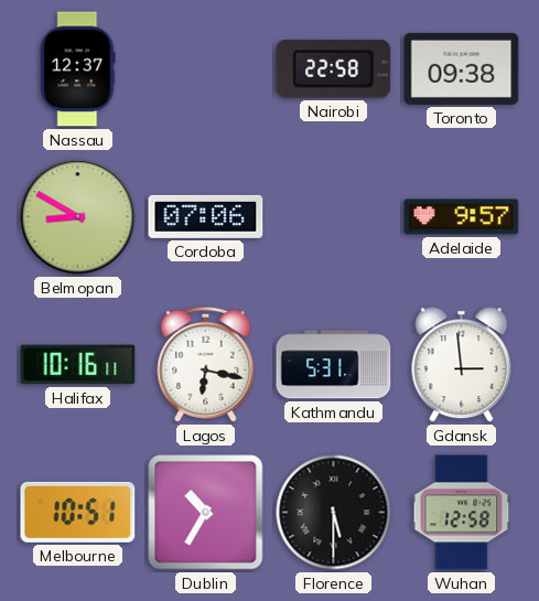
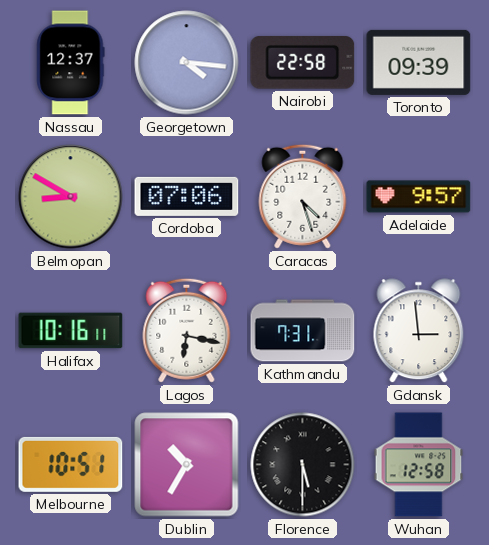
Georgetown: none -> 4:16 (187, 63)
Toronto: 09:38 -> 09:39 (419, 62)
Caracas: none -> 4:27 (303, 196)
Kathmandu: 5:31 -> 7:31 (303, 331)
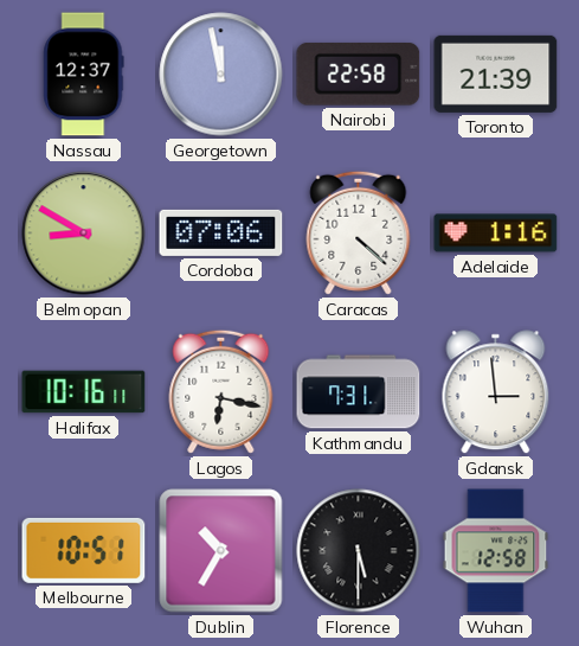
Georgetown: 4:16 -> 11:58 (221, 75)
Toronto: 09:39 -> 21:39 (496, 73)
Caracas: 4:27 -> 4:22 (359, 232)
Adelaide: 9:57 -> 1:16 (496, 234)
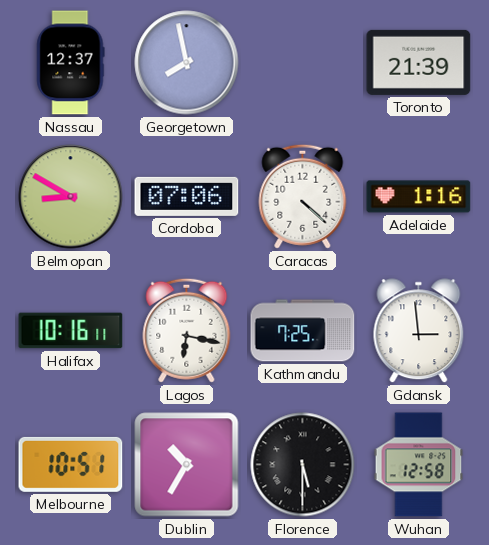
Georgetown: 11:58 -> 7:58 (187, 63)
Nairobi: 22:58 -> none (359, 73)
Kathmandu: 7:31 -> 7:25 (303, 331)
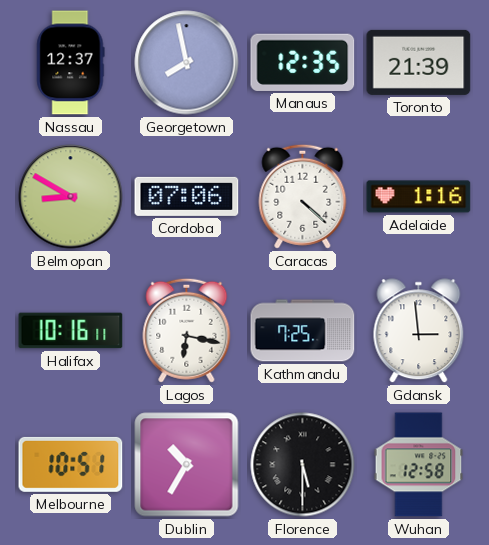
Manaus: none -> 12:35 (303, 62)
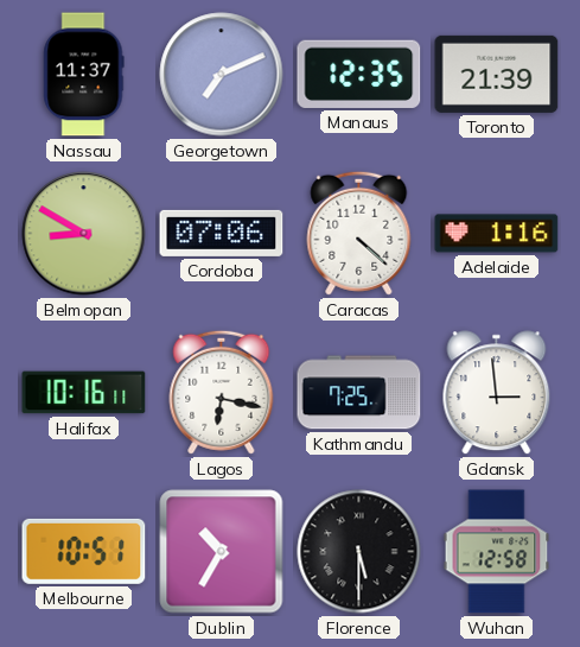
Nassau: 12:37 -> 11:37 (84, 75)
Georgetown: 7:58 -> 7:11 (222, 75)
